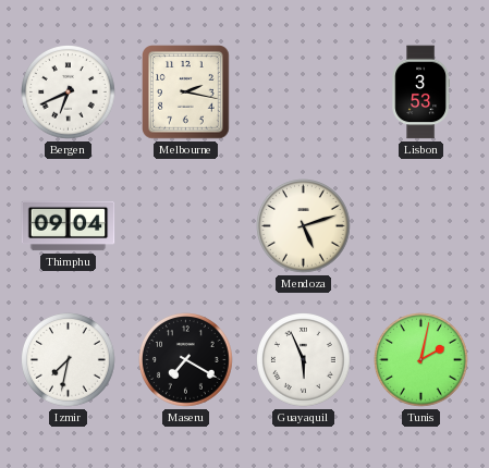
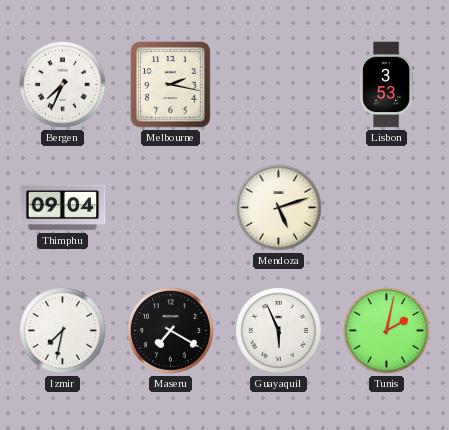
Bergen: 6:41 -> 7:34 (63, 85)
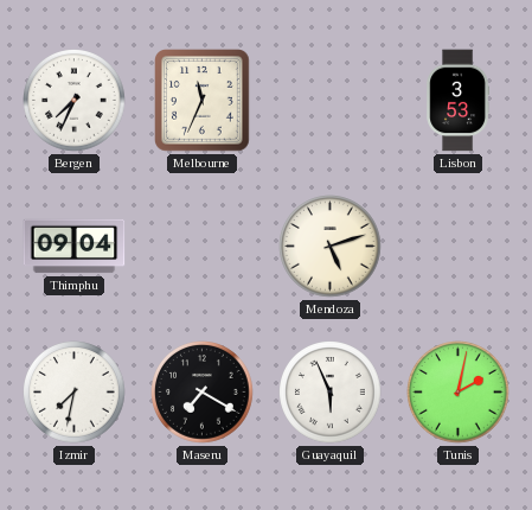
Melbourne: 2:17 -> 11:34 (203, 101)
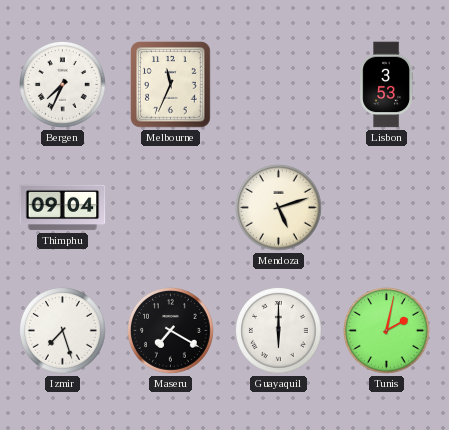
Izmir: 7:32 -> 7:27 (63, 331)
Guayaquil: 5:56 -> 6:00 (279, 331)
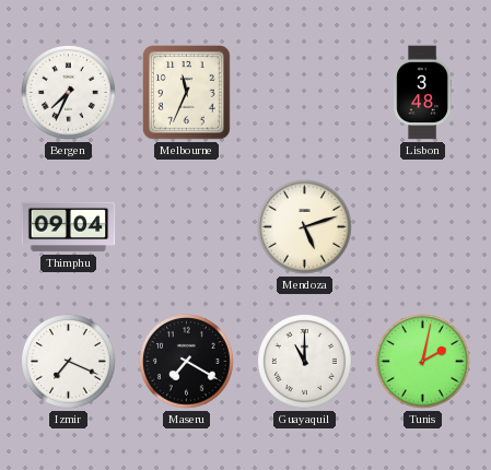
Lisbon: 3:53 -> 3:48 (422, 93)
Izmir: 7:27 -> 7:19 (69, 362)
Guayaquil: 6:00 -> 11:00 (305, 362)
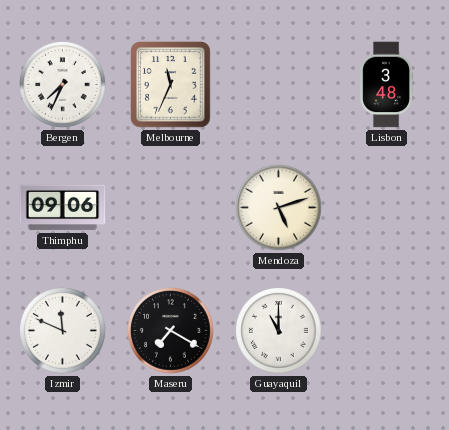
Thimphu: 09:04 -> 09:06 (63, 208)
Izmir: 7:19 -> 11:49 (63, 331)
Tunis: 2:02 -> none (423, 362)
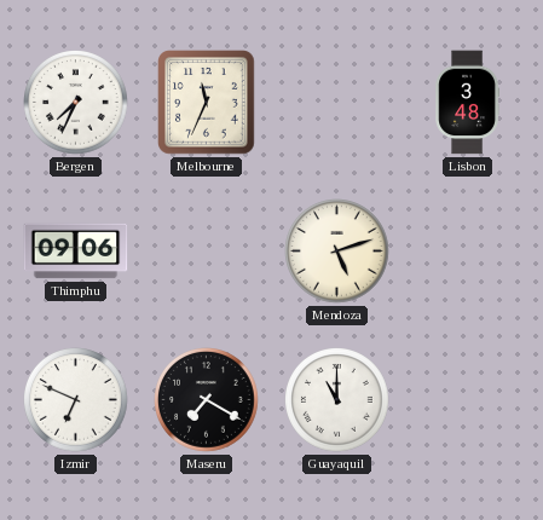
Izmir: 11:49 -> 6:49 (76, 400)
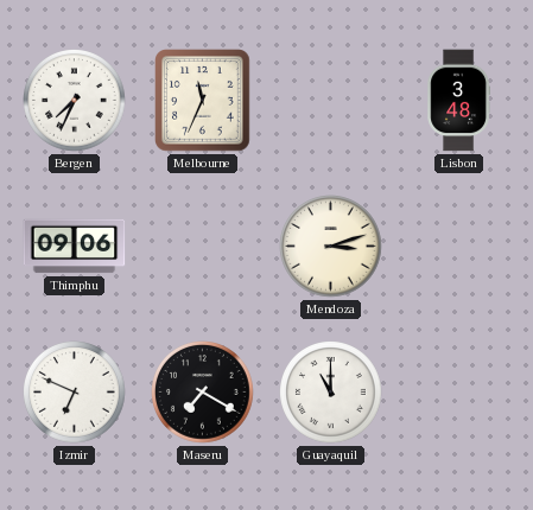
Mendoza: 5:12 -> 3:12 (331, 247)
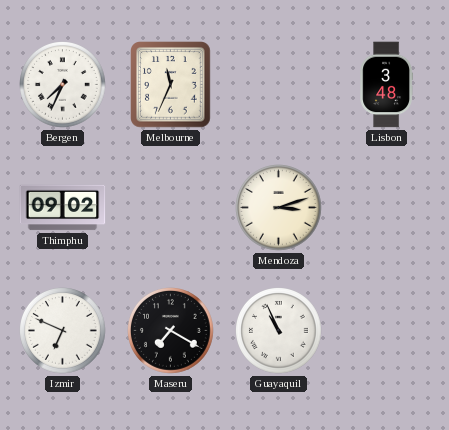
Thimphu: 09:06 -> 09:02 (63, 208)
Guayaquil: 11:00 -> 10:56 (279, 331)
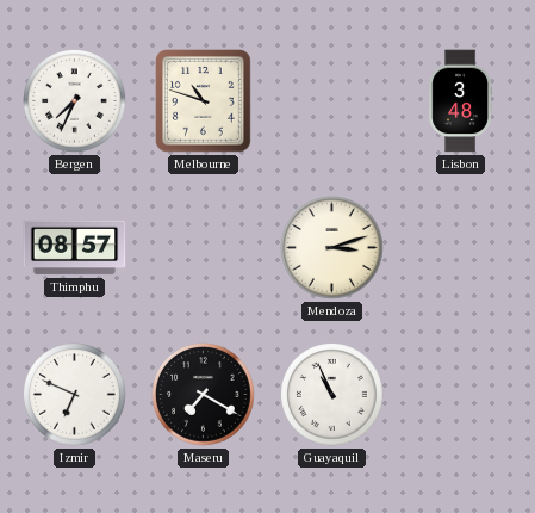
Melbourne: 11:34 -> 10:48 (204, 101)
Thimphu: 09:02 -> 08:57 (75, 248)
